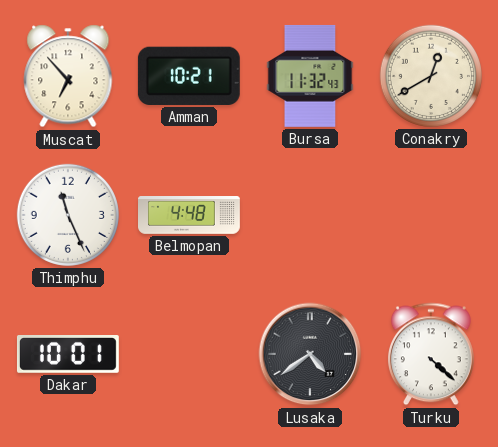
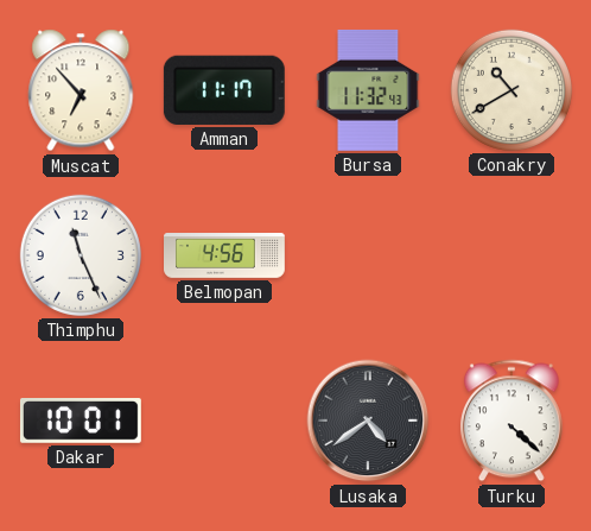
Amman: 10:21 -> 11:17 (224, 90)
Conakry: 12:40 -> 10:40 (511, 90)
Belmopan: 4:48 -> 4:56 (225, 257)
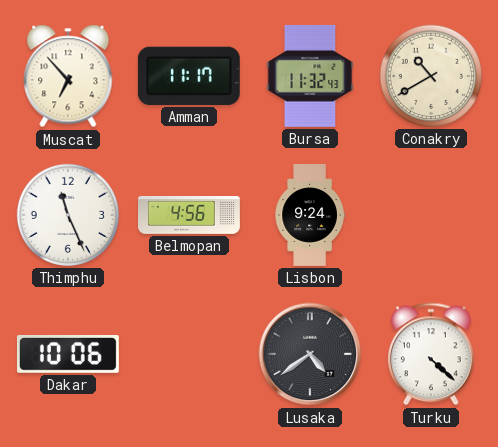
Lisbon: none -> 9:24 (310, 216)
Dakar: 10:01 -> 10:06 (68, 355)
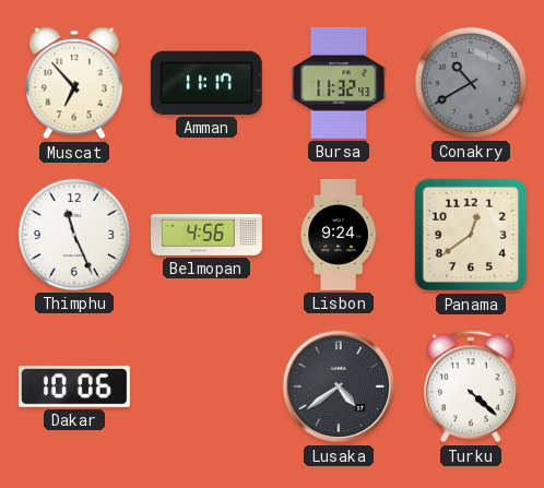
Conakry dial: cream -> grey (471, 83)
Panama: none -> 12:39 (471, 235)
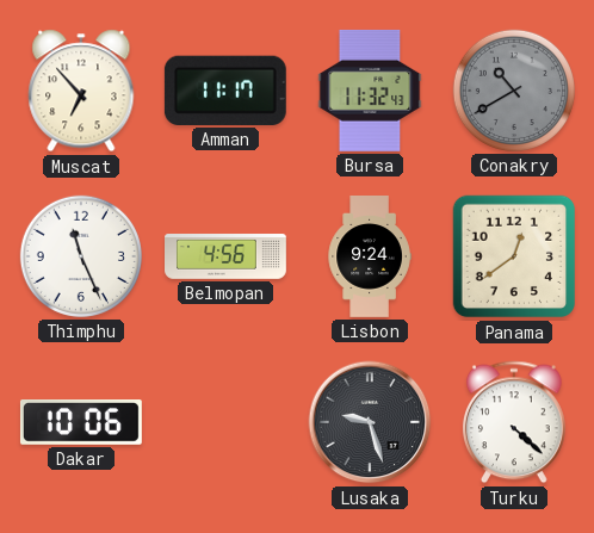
Lusaka: 4:39 -> 9:27 (370, 422)
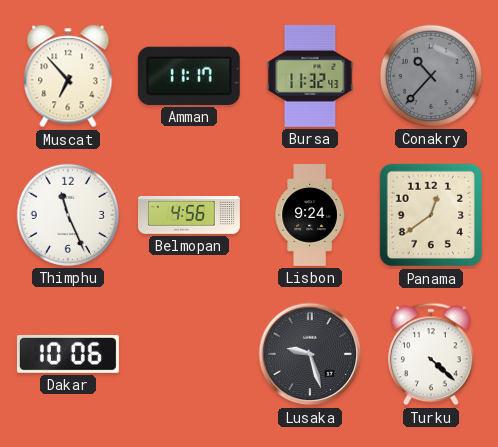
Conakry: 10:40 -> 10:37 (431, 76)
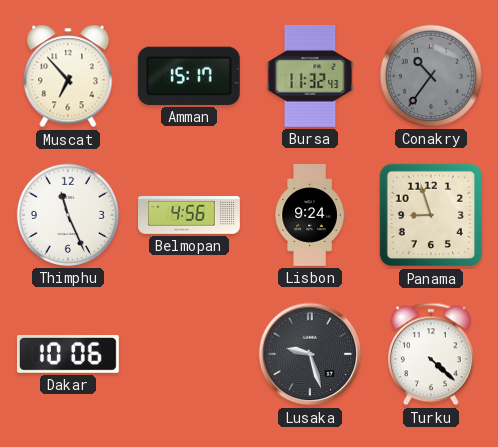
Amman: 11:17 -> 15:17 (189, 76)
Conakry: 10:37 -> 10:36 (431, 76)
Panama: 12:39 -> 8:57 (431, 215)
